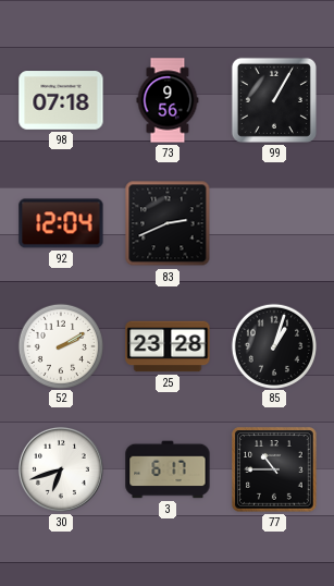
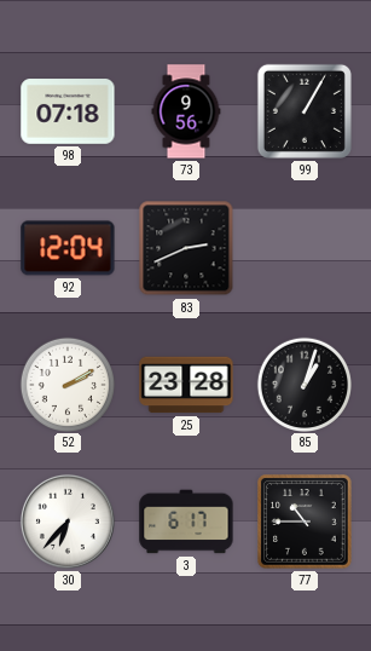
30: 6:42 -> 6:37 (68, 522)
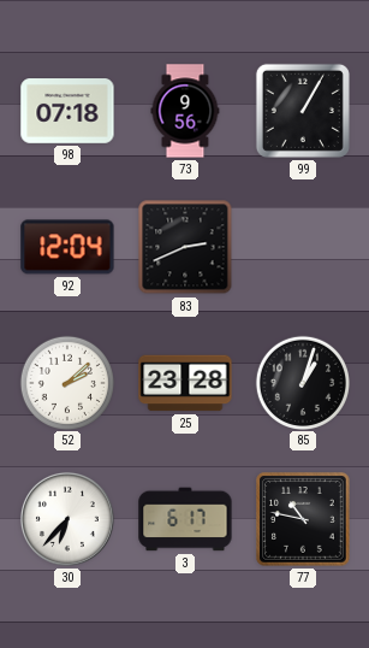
52: 2:10 -> 2:08 (66, 382)
77: 10:45 -> 10:47 (303, 519)
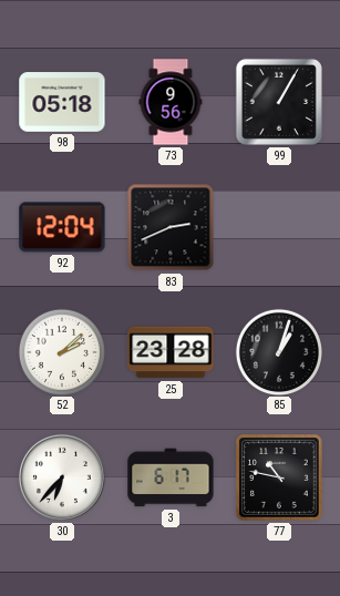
98: 07:18 -> 05:18 (62, 102)
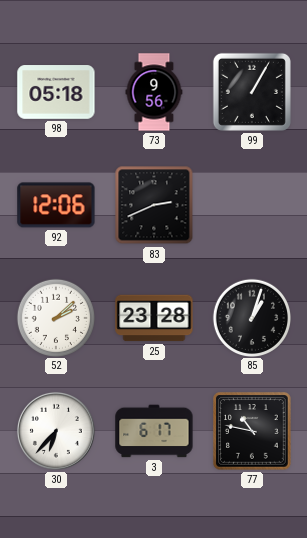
92: 12:04 -> 12:06 (56, 205)
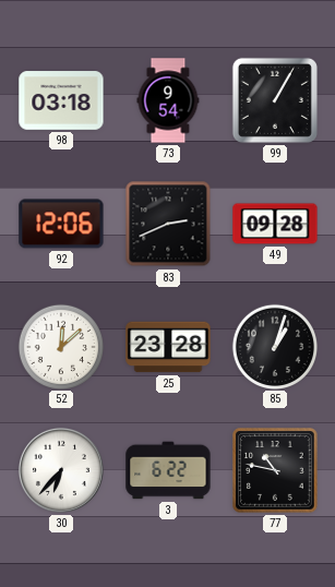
98: 05:18 -> 03:18 (61, 100)
73: 9:56 -> 9:54 (168, 100)
49: none -> 09:28 (275, 224)
52: 2:08 -> 12:08 (60, 346)
3: 6:17 -> 6:22 (168, 470)
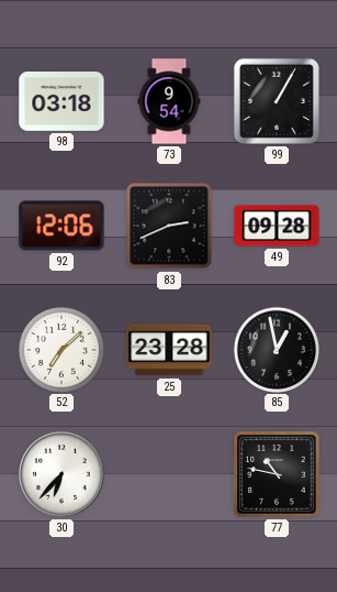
52: 12:08 -> 7:08 (60, 349)
85: 1:03 -> 12:58 (276, 349)
3: 6:22 -> none (168, 470)
